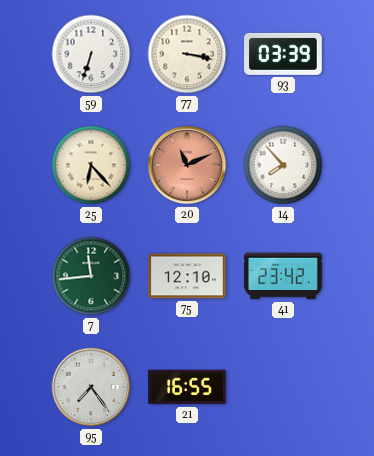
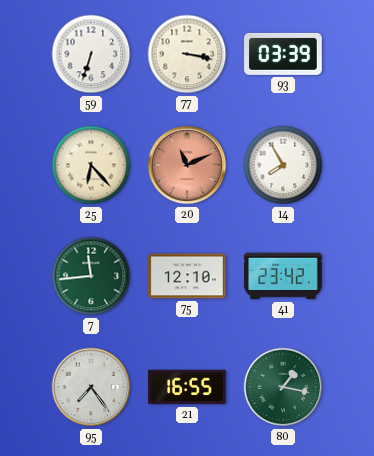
14: 7:53 -> 7:55 (283, 165)
80: none -> 1:17 (283, 387)
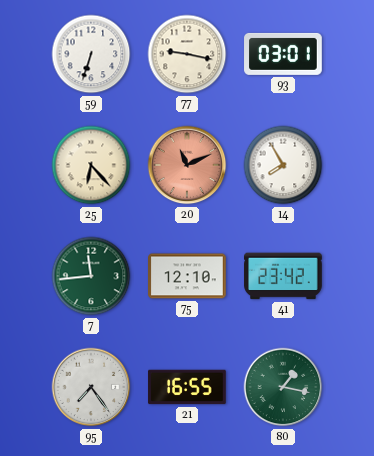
77: 3:17 -> 9:17 (187, 54)
93: 03:39 -> 03:01 (283, 54)
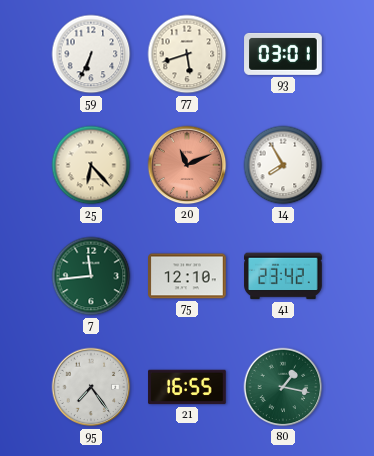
59: 6:33 -> 6:34 (91, 54)
77: 9:17 -> 5:42 (187, 54)
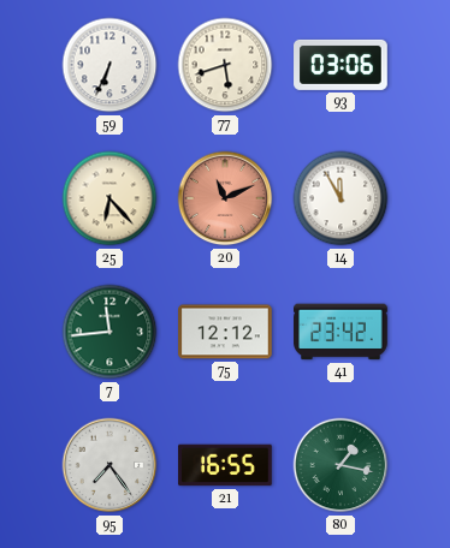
93: 03:01 -> 03:06 (341, 65)
14: 7:55 -> 11:55 (341, 198)
75: 12:10 -> 12:12 (225, 332)
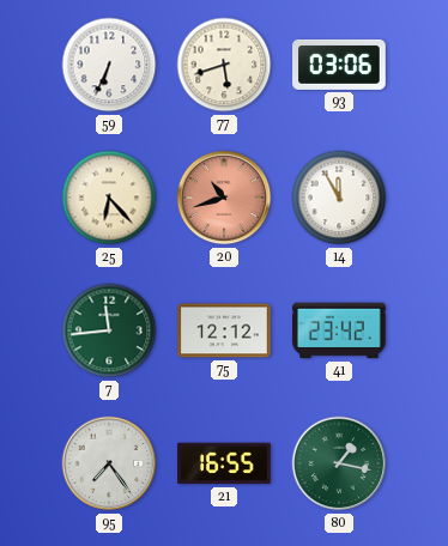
20: 11:11 -> 10:42 (224, 198)
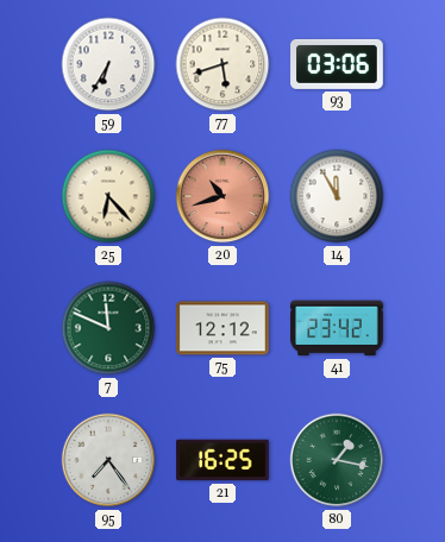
59: 6:34 -> 6:35 (108, 64)
7: 11:44 -> 11:49 (108, 328)
21: 16:55 -> 16:25 (223, 460)
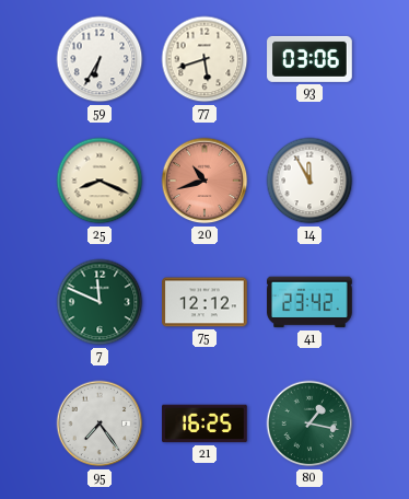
25: 6:23 -> 8:19 (100, 181)
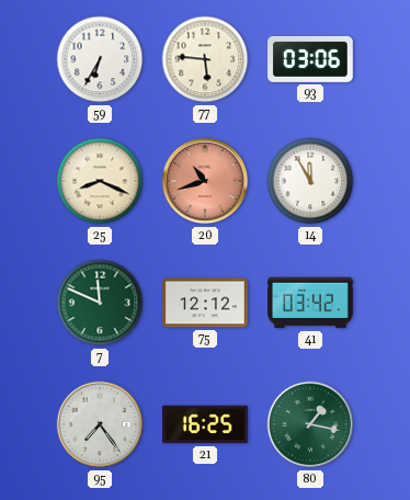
77: 5:42 -> 5:46 (205, 59)
41: 23:42 -> 03:42 (310, 303)
